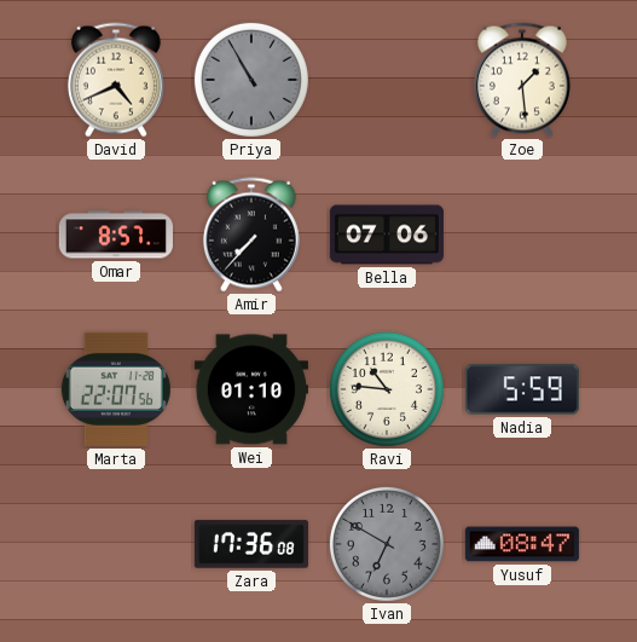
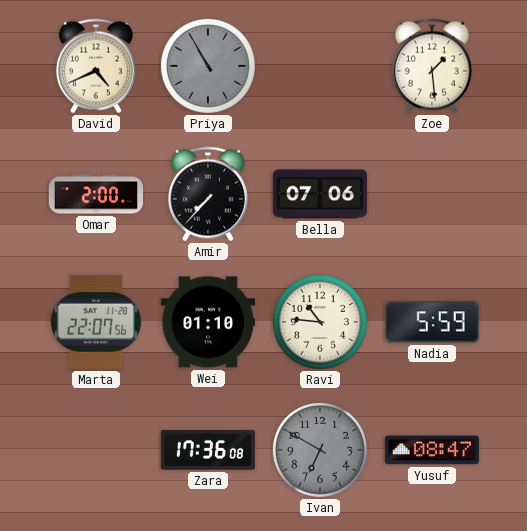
Omar: 8:57 -> 2:00 (96, 194)
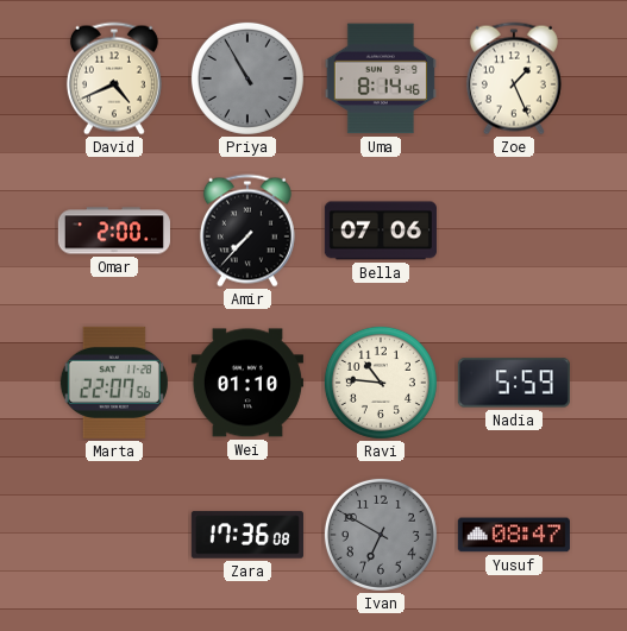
Uma: none -> 8:14 (381, 78)
Zoe: 1:29 -> 1:26 (514, 78)
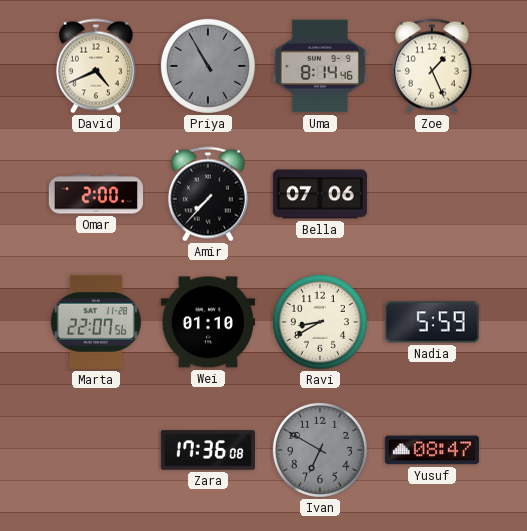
Ravi: 10:46 -> 8:40 (320, 322)
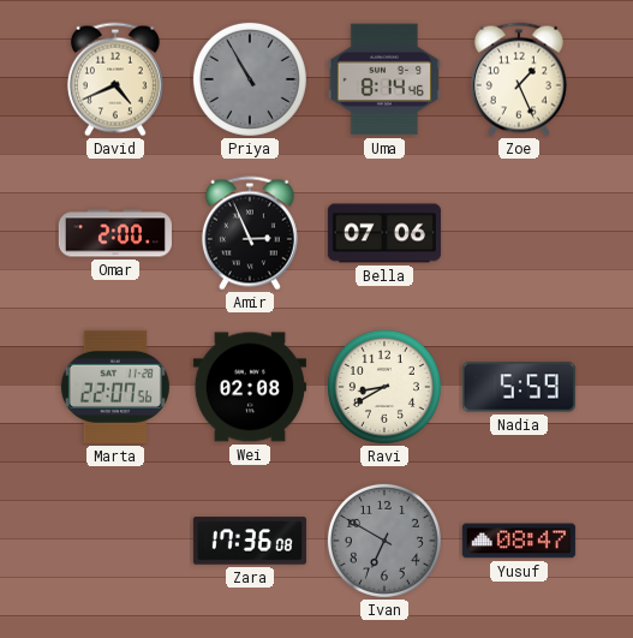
Amir: 7:37 -> 2:56 (250, 233)
Wei: 01:10 -> 02:08 (250, 387)
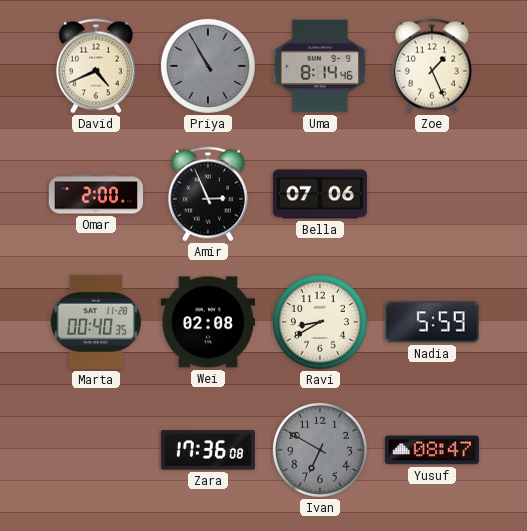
Marta: 22:07 -> 00:40 (96, 322)
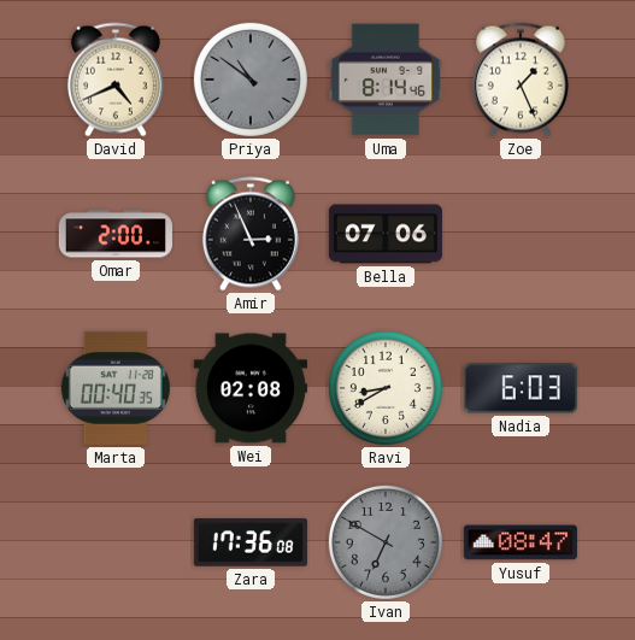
Priya: 10:55 -> 10:51 (251, 80)
Nadia: 5:59 -> 6:03 (521, 388)
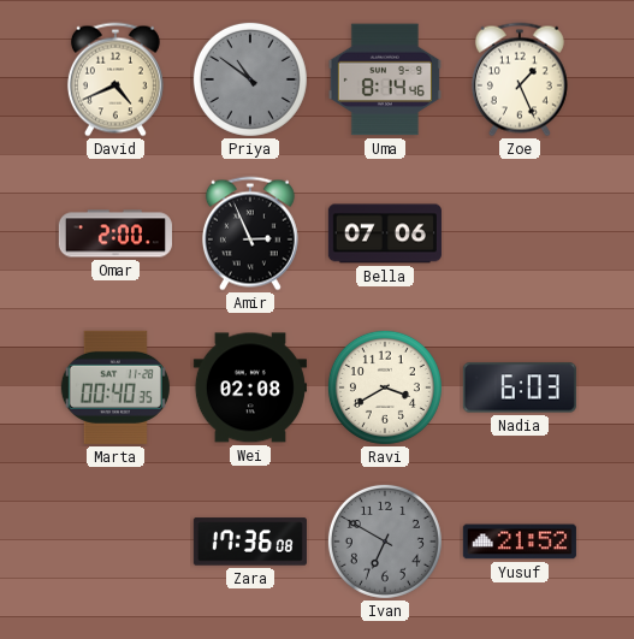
Ravi: 8:40 -> 3:40 (385, 387)
Yusuf: 08:47 -> 21:52 (520, 542)
